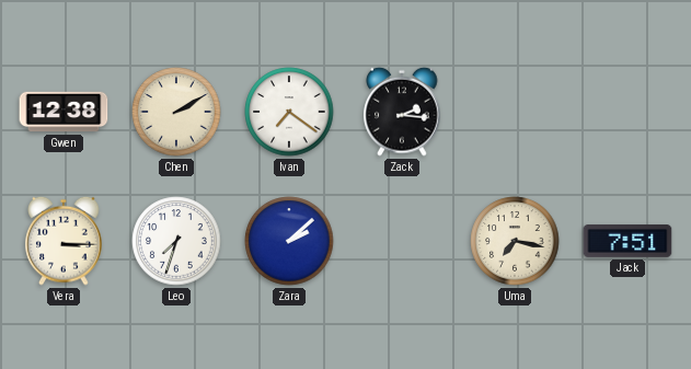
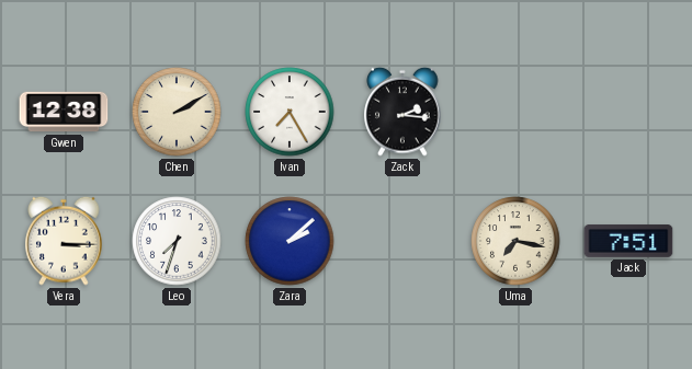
Ivan: 7:21 -> 7:25 (290, 112)
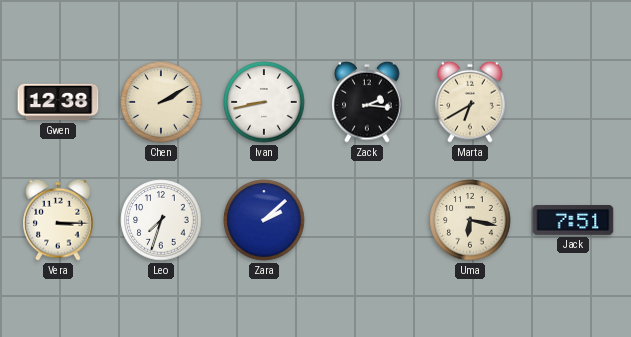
Ivan: 7:25 -> 8:43 (264, 102)
Marta: none -> 6:40 (470, 102)
Uma: 7:17 -> 6:17 (470, 220)
